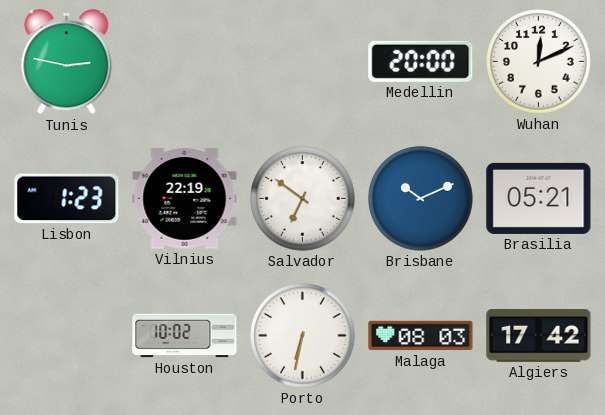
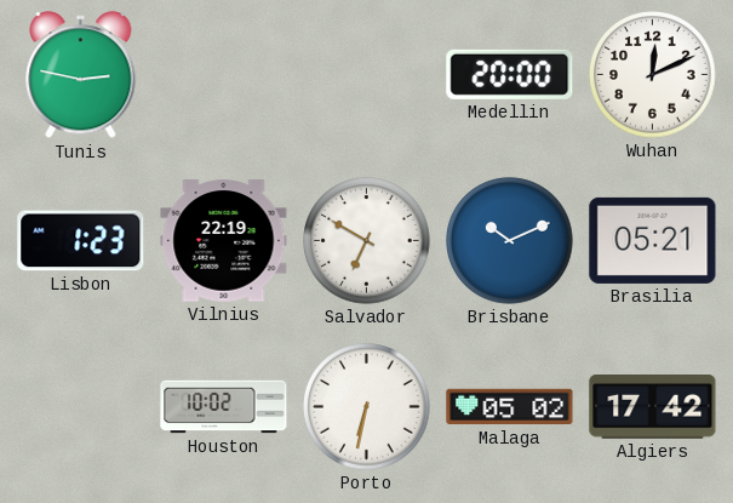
Salvador: 6:51 -> 6:50 (367, 241)
Malaga: 08:03 -> 05:02 (510, 407)
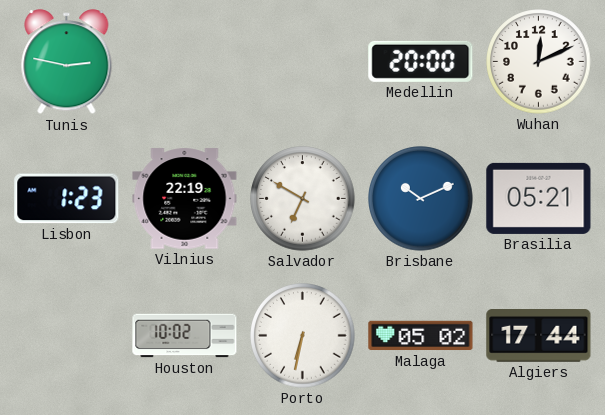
Algiers: 17:42 -> 17:44 (539, 336)
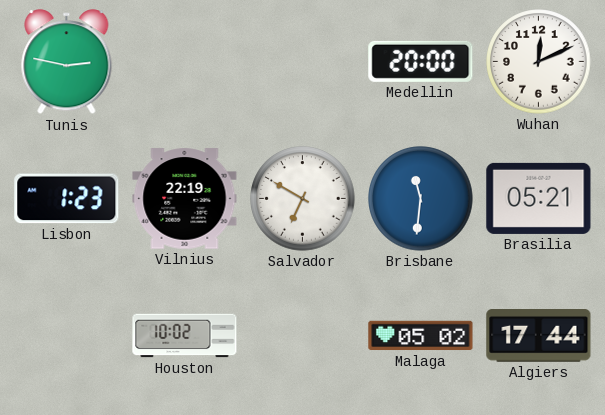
Brisbane: 10:11 -> 11:31 (421, 199)
Porto: 6:32 -> none (303, 336)
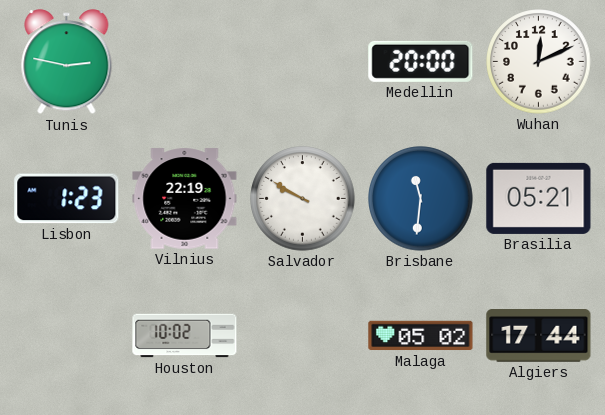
Salvador: 6:50 -> 9:50 (303, 199)
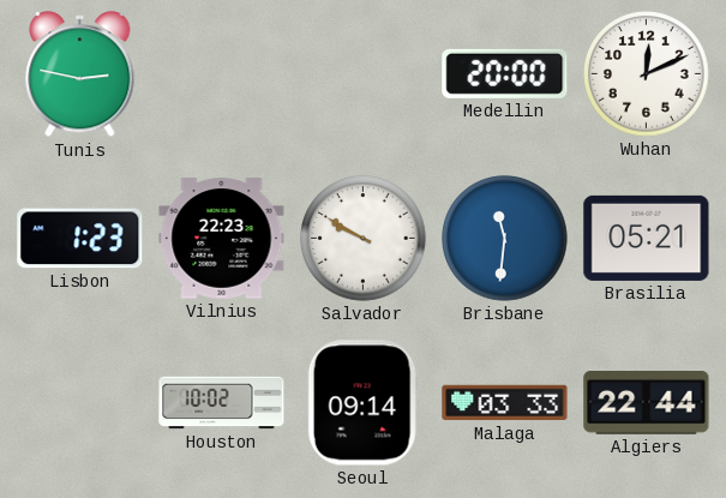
Vilnius: 22:19 -> 22:23 (222, 239)
Seoul: none -> 09:14 (362, 403)
Malaga: 05:02 -> 03:33 (505, 403)
Algiers: 17:44 -> 22:44 (647, 403)
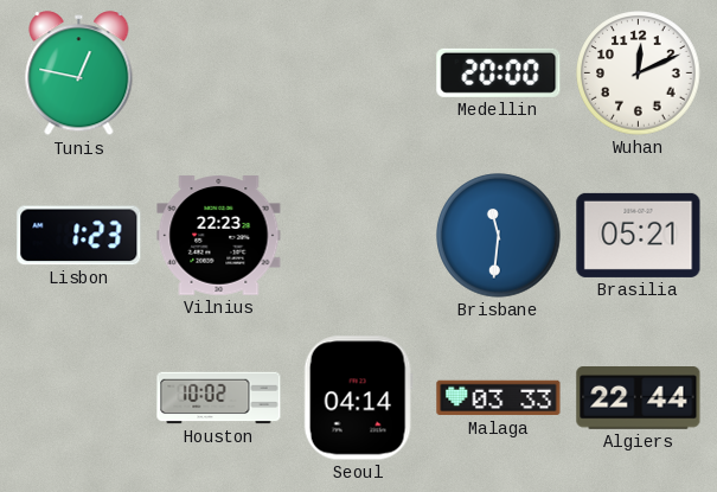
Tunis: 2:47 -> 12:47 (79, 74)
Salvador: 9:50 -> none (364, 239)
Seoul: 09:14 -> 04:14 (358, 398)
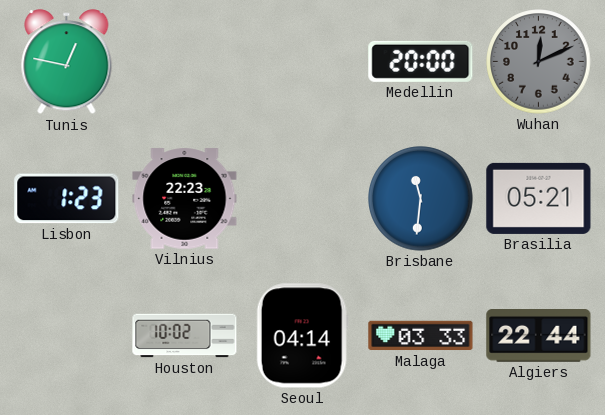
Wuhan dial: white -> grey (539, 62)
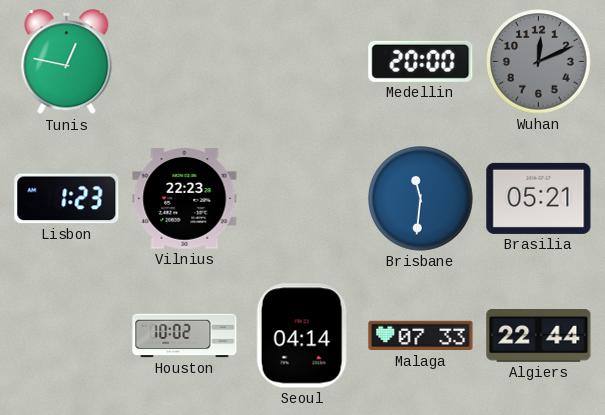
Malaga: 03:33 -> 07:33 (421, 336)
